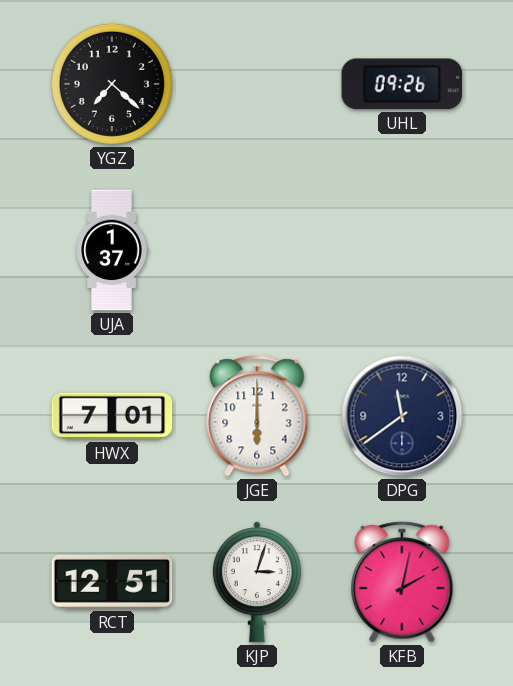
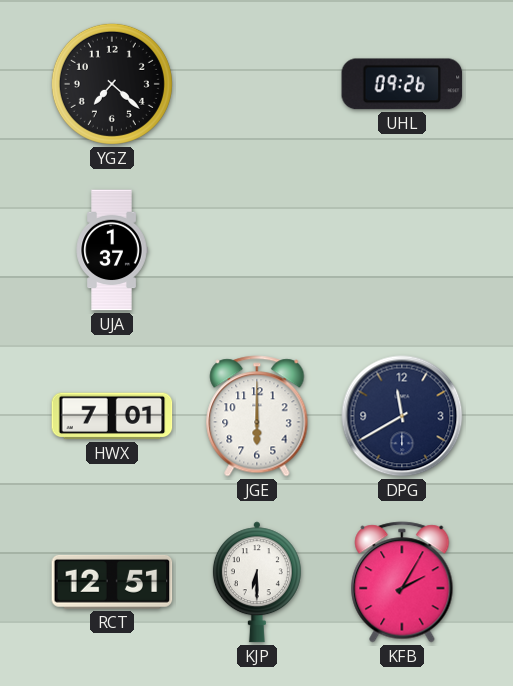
DPG: 11:39 -> 11:40 (402, 416)
KJP: 3:03 -> 6:30 (257, 582)
KFB: 2:02 -> 2:05 (402, 582)
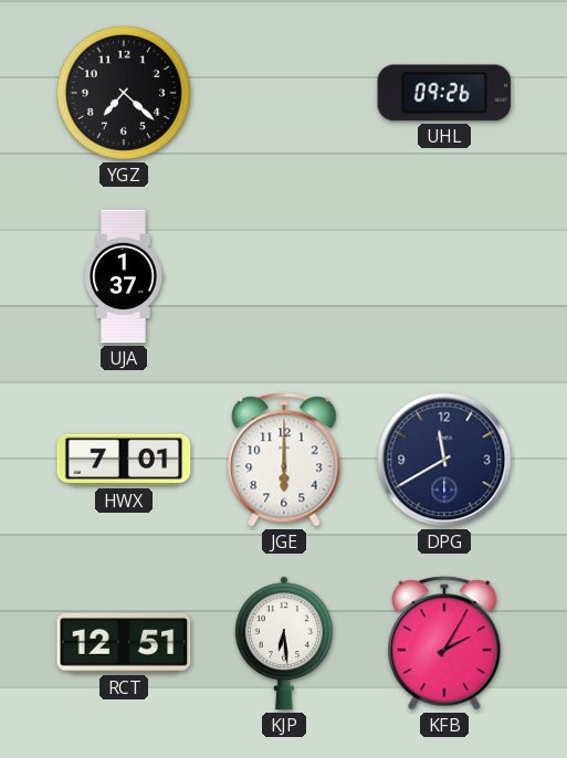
KJP: 6:30 -> 6:29 (284, 643)
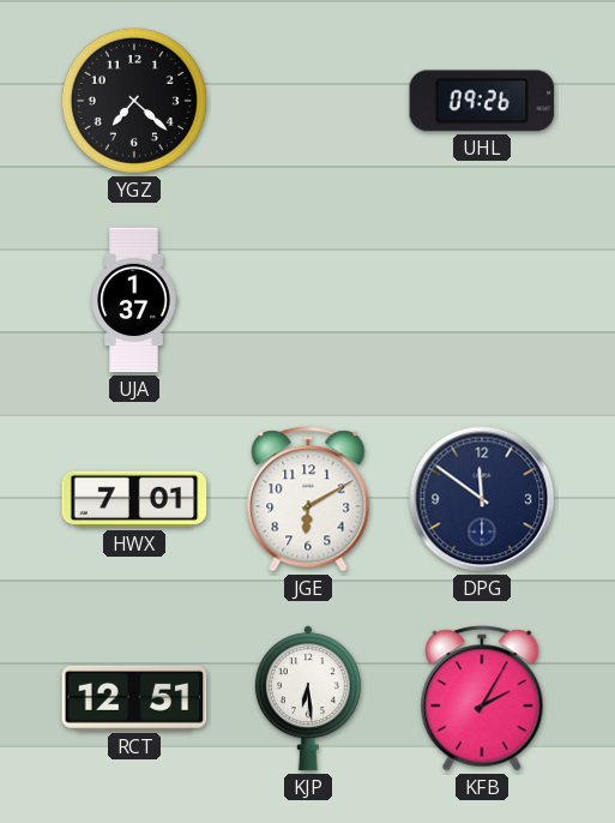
JGE: 6:00 -> 6:10 (308, 499)
DPG: 11:40 -> 11:51 (482, 499)
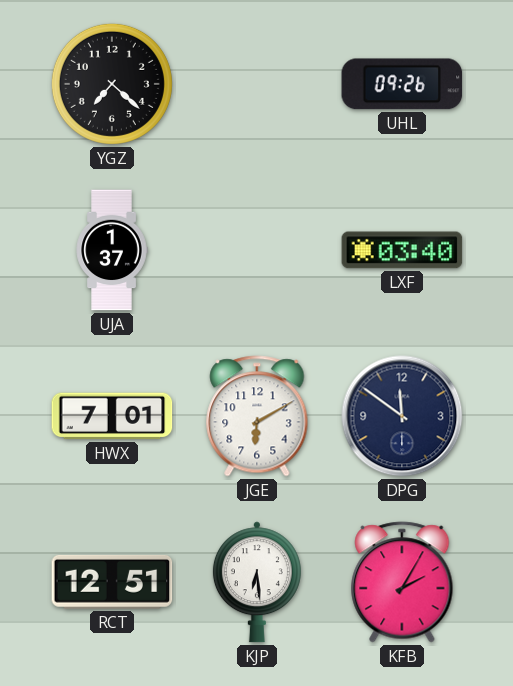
LXF: none -> 03:40 (402, 250)
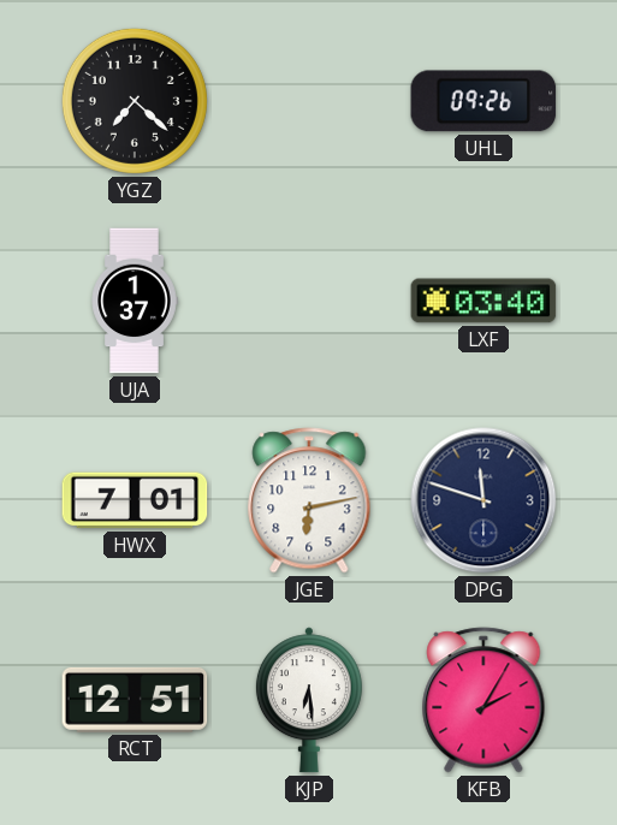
JGE: 6:10 -> 6:13 (309, 500)
DPG: 11:51 -> 11:48 (483, 500)
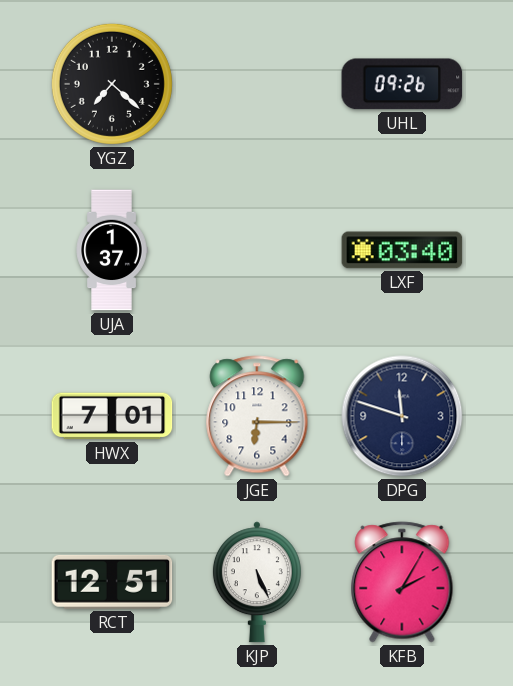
JGE: 6:13 -> 6:15 (257, 416)
KJP: 6:29 -> 5:26 (257, 582)
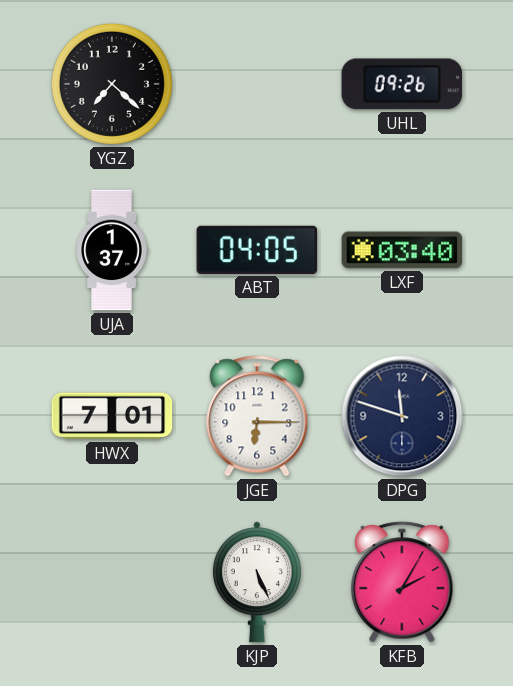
ABT: none -> 04:05 (257, 250)
RCT: 12:51 -> none (112, 582)
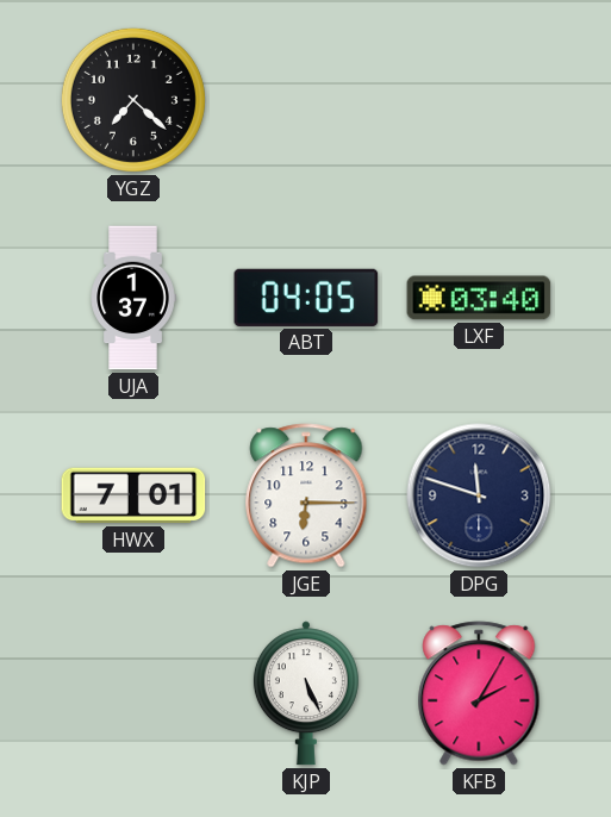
UHL: 09:26 -> none (402, 84)
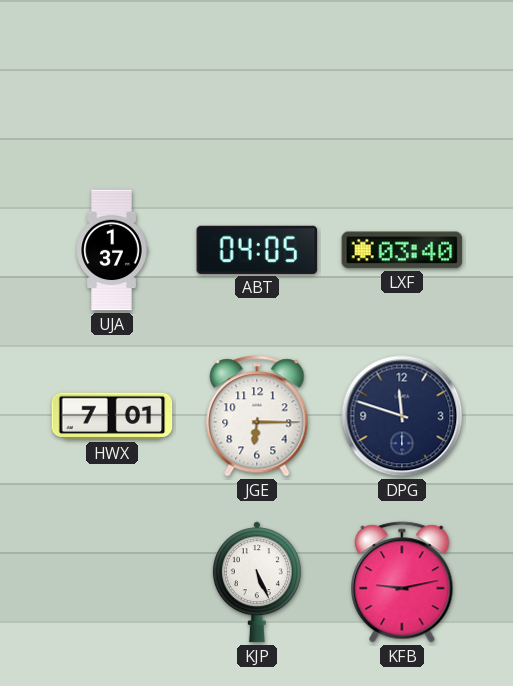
YGZ: 7:22 -> none (133, 100)
KFB: 2:05 -> 9:13 (402, 582)
